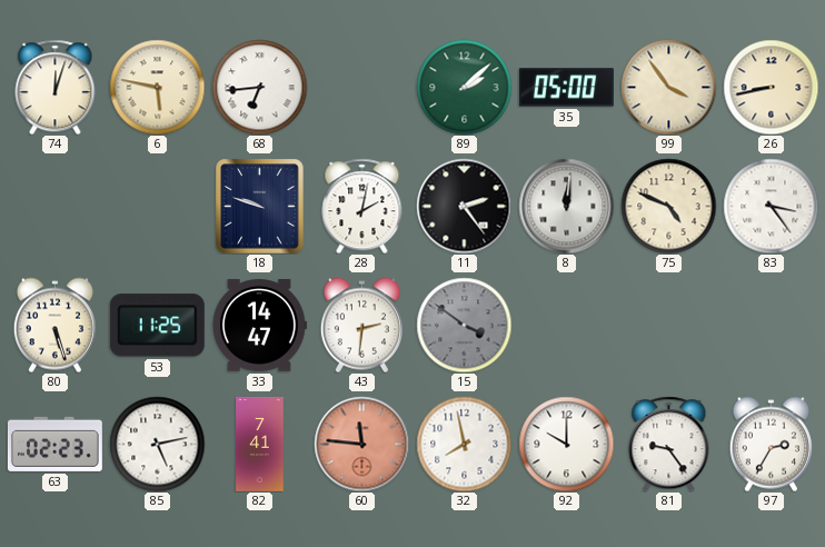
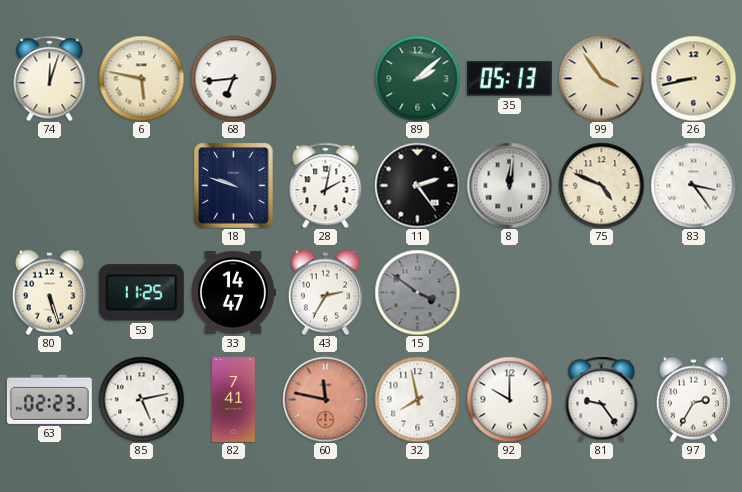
35: 05:00 -> 05:13 (509, 79)
43: 2:31 -> 2:35 (325, 292)
60: 11:46 -> 11:47 (325, 399)
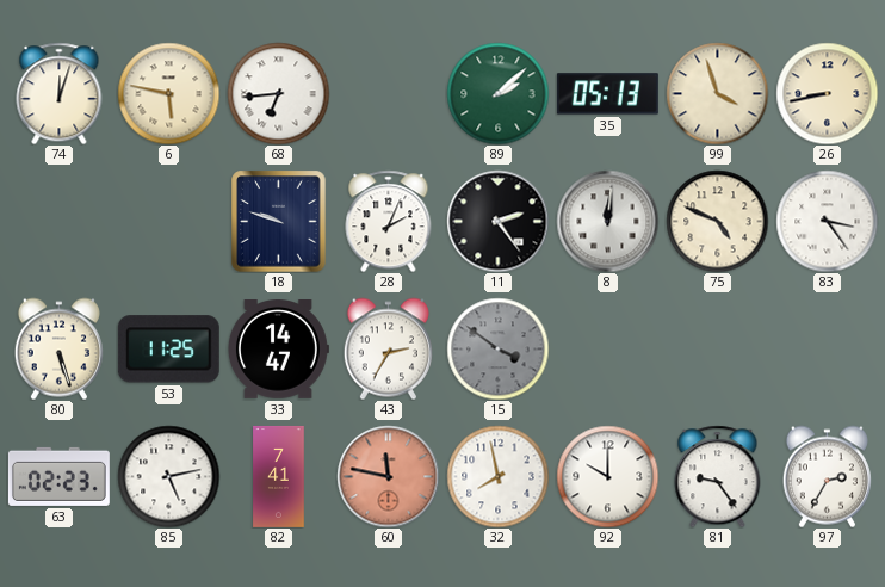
99: 3:54 -> 3:57 (717, 93)
28: 2:02 -> 2:04 (389, 221)
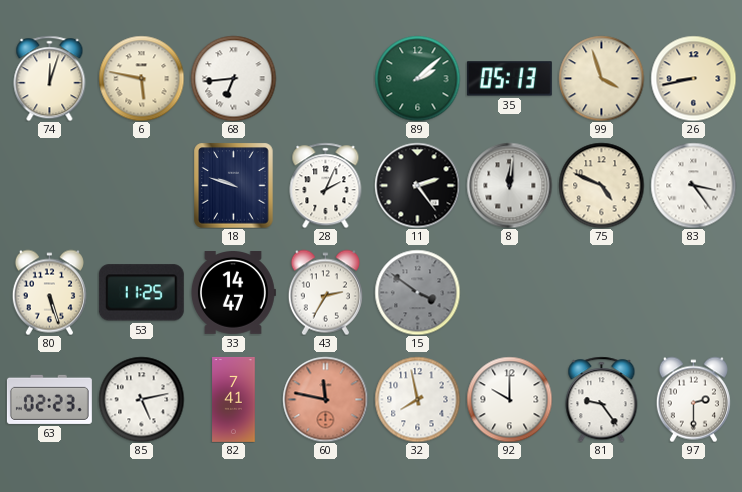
97: 2:35 -> 2:30 (693, 399)
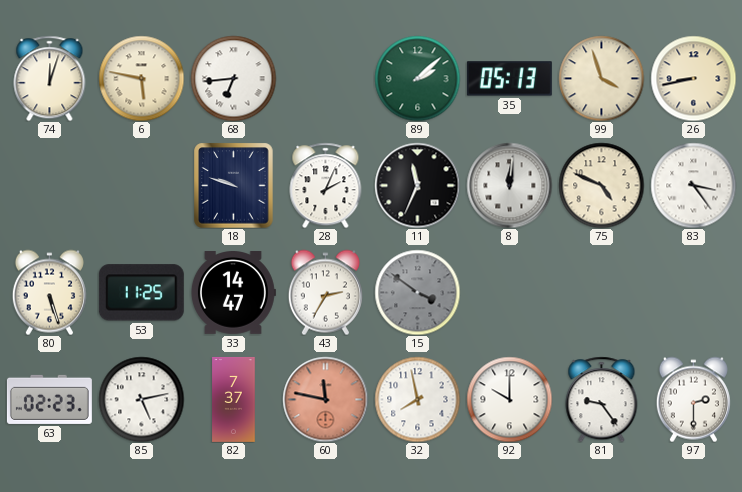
11: 2:24 -> 11:34 (417, 185)
82: 7:41 -> 7:37 (234, 399)
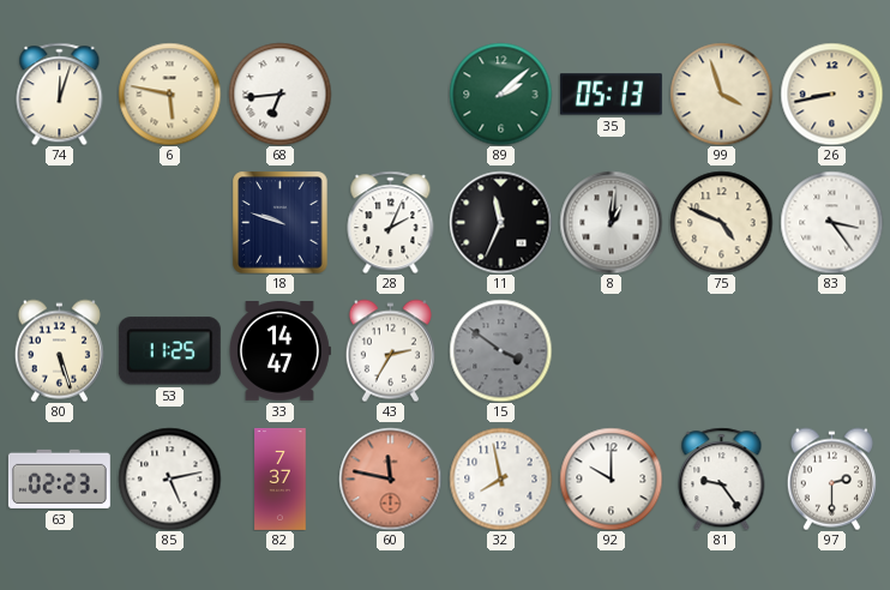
8: 12:01 -> 1:01 (611, 222)
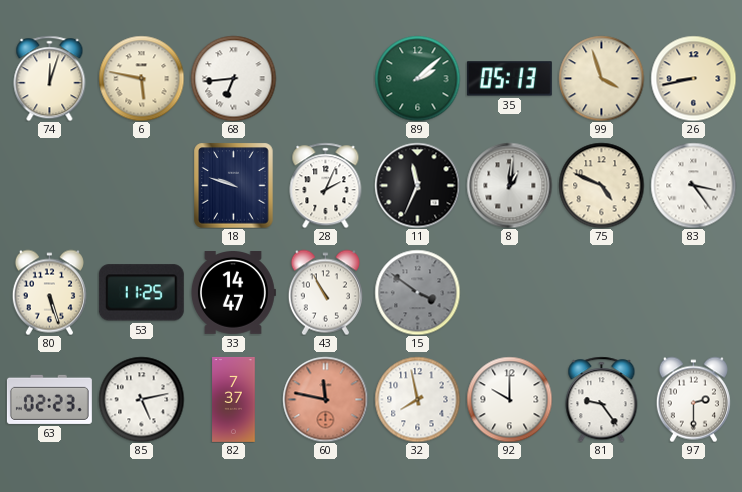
43: 2:35 -> 10:55 (325, 292)
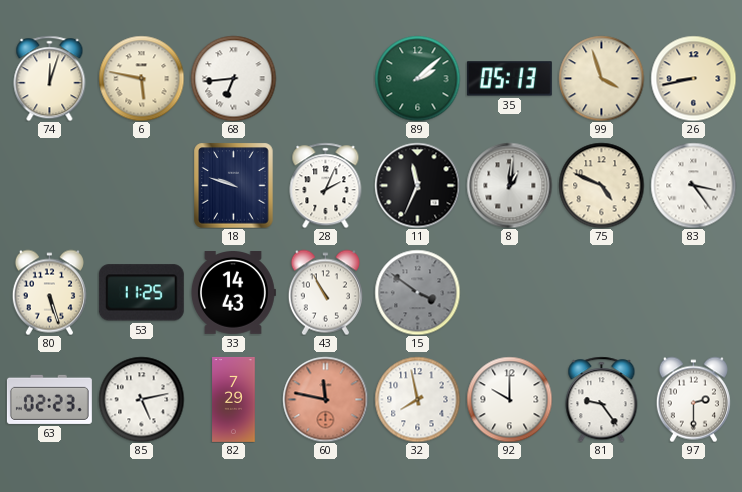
33: 14:47 -> 14:43 (233, 293)
82: 7:37 -> 7:29 (234, 399)
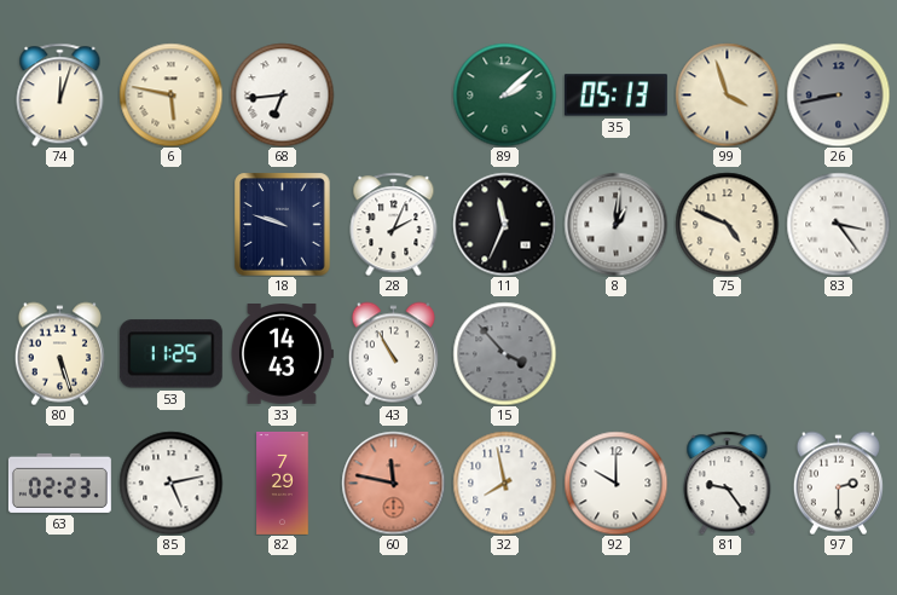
26 dial: cream -> grey (838, 94)
15: 3:51 -> 3:53 (504, 353)
